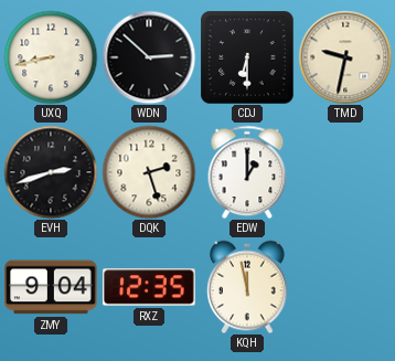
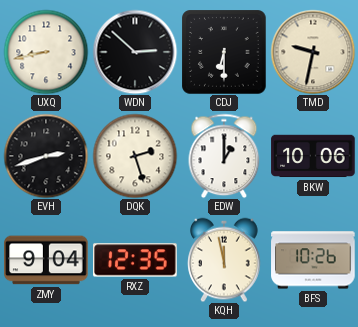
BKW: none -> 10:06 (313, 156)
BFS: none -> 10:26 (313, 260)
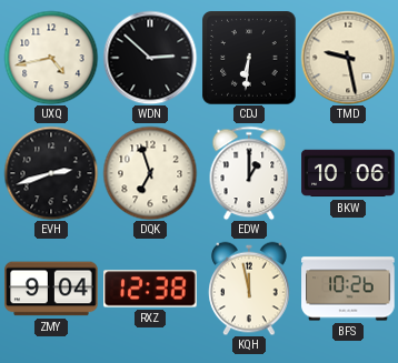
UXQ: 8:43 -> 4:43 (51, 58)
CDJ: 6:30 -> 6:31 (249, 58)
TMD: 9:32 -> 9:28 (348, 58)
DQK: 2:27 -> 6:57 (150, 173)
RXZ: 12:35 -> 12:38 (150, 289)
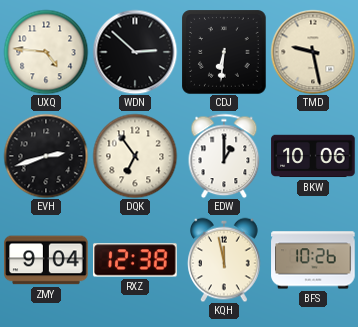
UXQ: 4:43 -> 4:46 (46, 52)
DQK: 6:57 -> 6:54 (135, 156)
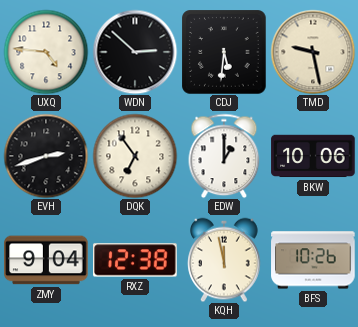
CDJ: 6:31 -> 5:31 (224, 52)
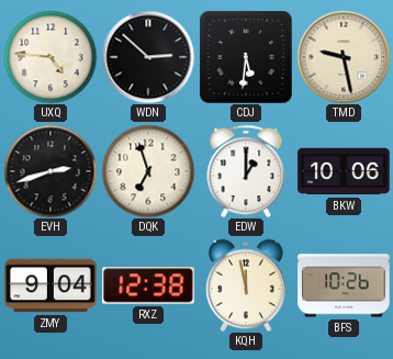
DQK: 6:54 -> 6:57 (148, 171)
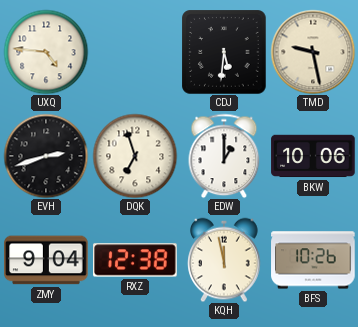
WDN: 2:52 -> none (148, 57)
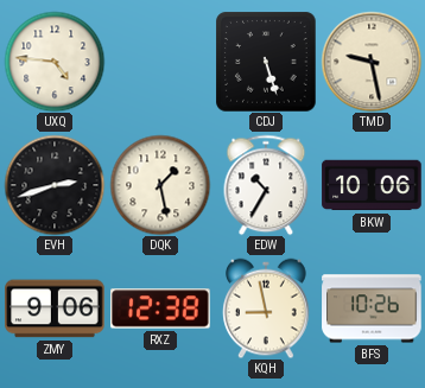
CDJ: 5:31 -> 5:27 (266, 62)
DQK: 6:57 -> 1:28 (160, 185)
EDW: 1:00 -> 10:35 (266, 185)
ZMY: 9:04 -> 9:06 (55, 309)
KQH: 11:58 -> 8:58 (266, 309)
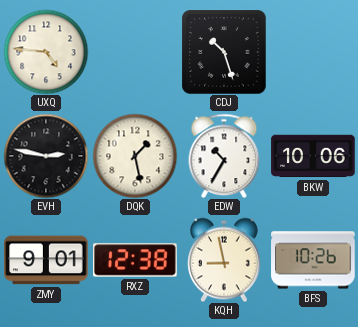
CDJ: 5:27 -> 10:27 (224, 52)
TMD: 9:28 -> none (372, 62)
EVH: 2:42 -> 2:47 (46, 156)
ZMY: 9:06 -> 9:01 (46, 260)
